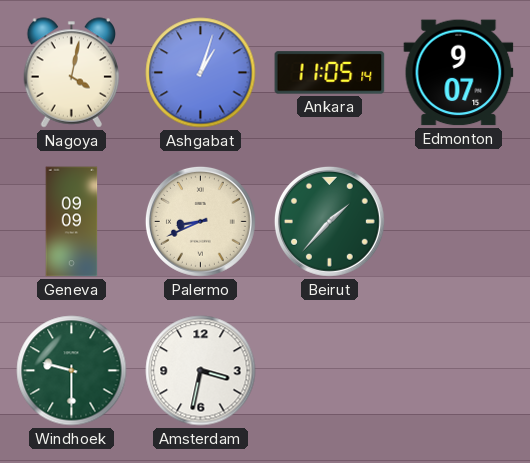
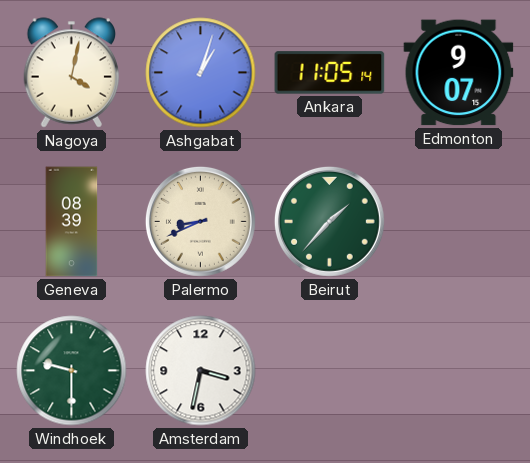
Geneva: 09:09 -> 08:39 (72, 222)
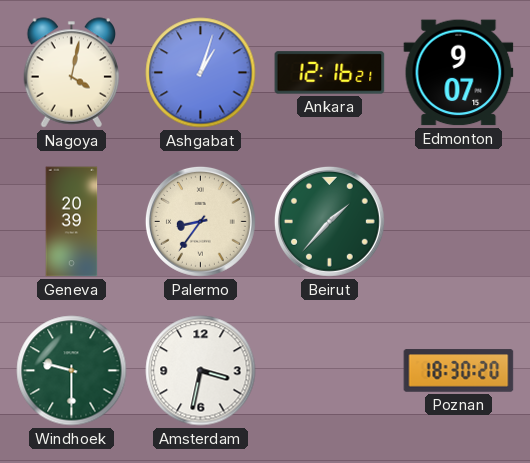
Ankara: 11:05 -> 12:16 (330, 73)
Geneva: 08:39 -> 20:39 (72, 222)
Palermo: 8:41 -> 8:36 (200, 221)
Poznan: none -> 18:30 (459, 371)
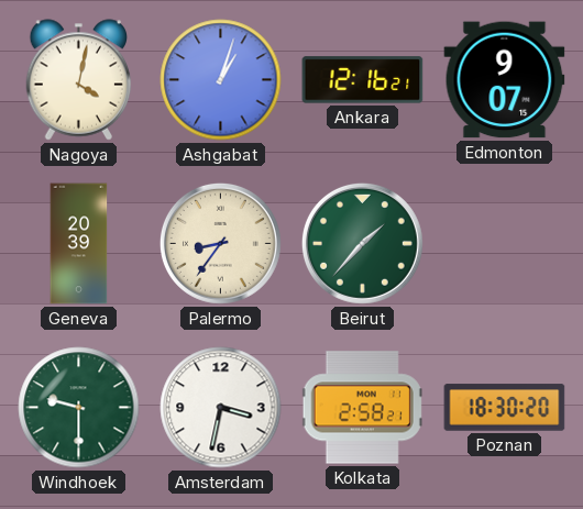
Kolkata: none -> 2:58 (362, 408)
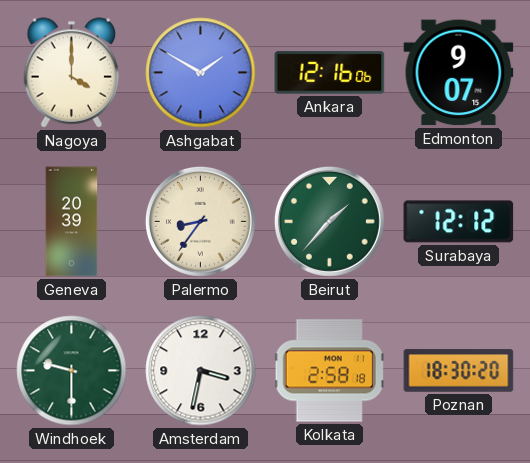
Nagoya: 4:02 -> 4:00 (72, 73)
Ashgabat: 1:03 -> 1:50 (201, 73)
Ankara: 12:16:21 -> 12:16:06 (330, 73)
Surabaya: none -> 12:12 (459, 222)
Kolkata: 2:58:21 -> 2:58:18 (329, 371)
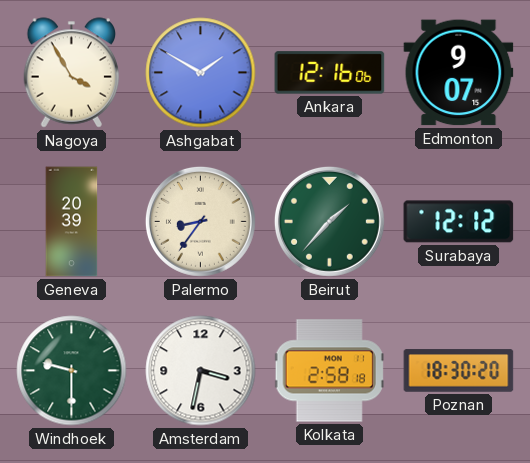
Nagoya: 4:00 -> 3:55 (72, 73)
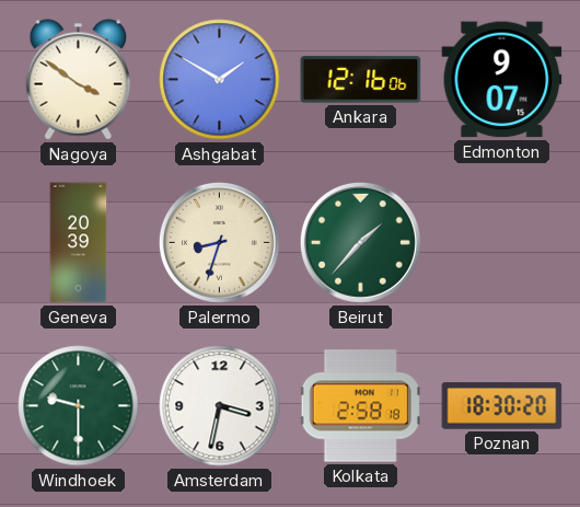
Nagoya: 3:55 -> 3:51 (79, 80)
Palermo: 8:36 -> 8:33 (219, 242)
Surabaya: 12:12 -> none (459, 222)
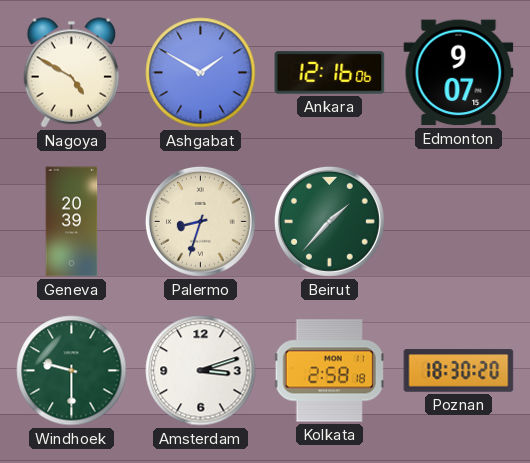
Nagoya: 3:51 -> 4:50 (72, 73)
Amsterdam: 3:32 -> 3:12 (201, 371)
